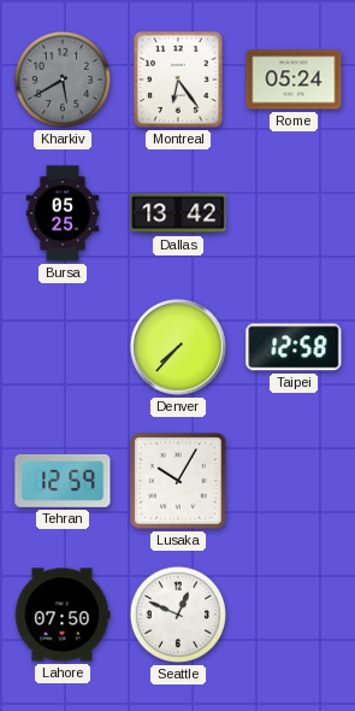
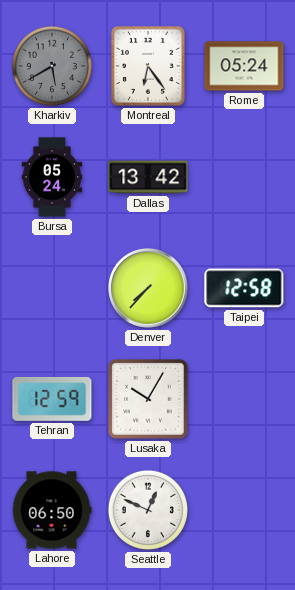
Bursa: 05:25 -> 05:24 (52, 177)
Lahore: 07:50 -> 06:50 (52, 510)
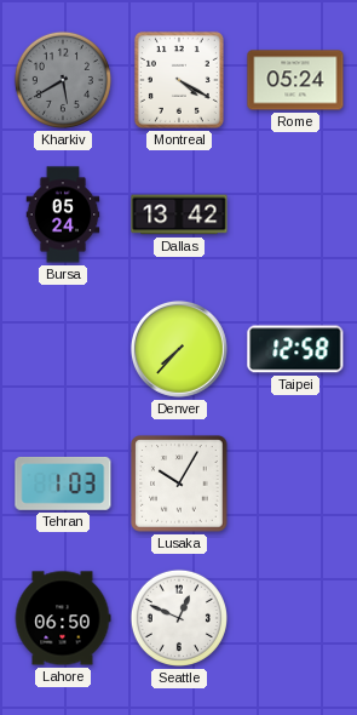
Montreal: 6:24 -> 4:20 (179, 80)
Tehran: 12:59 -> 1:03 (63, 484)
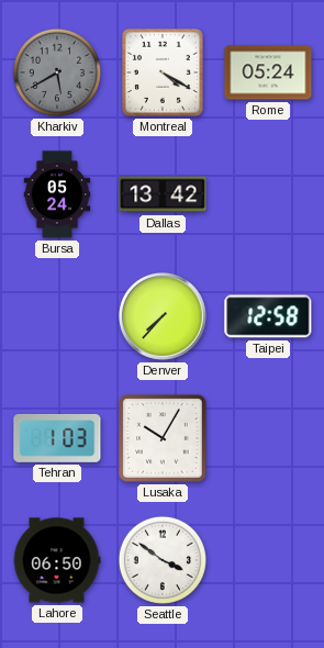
Seattle: 12:49 -> 3:51 (163, 560)
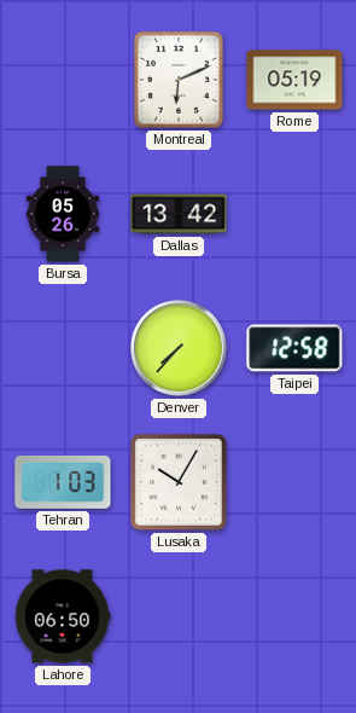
Kharkiv: 5:40 -> none (57, 72)
Montreal: 4:20 -> 6:11 (179, 80)
Rome: 05:24 -> 05:19 (294, 80)
Bursa: 05:24 -> 05:26 (63, 214)
Seattle: 3:51 -> none (163, 560)
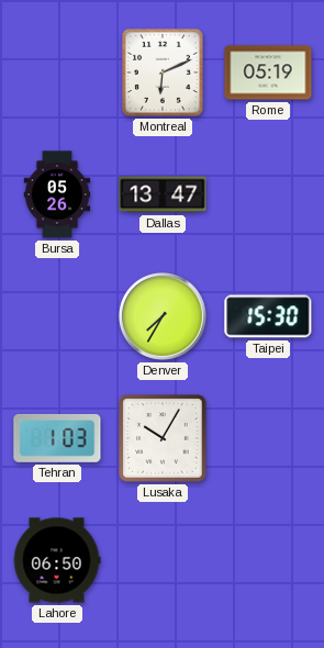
Dallas: 13:42 -> 13:47 (163, 194)
Denver: 7:37 -> 7:35 (163, 316)
Taipei: 12:58 -> 15:30 (268, 316)
